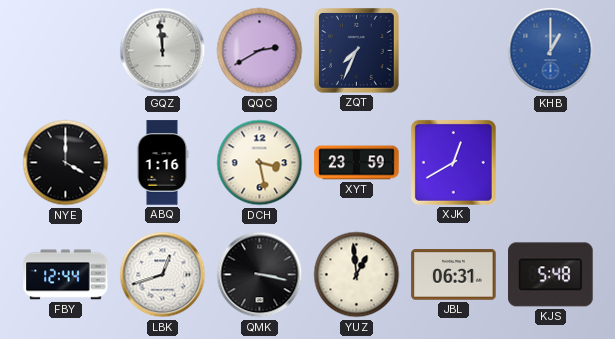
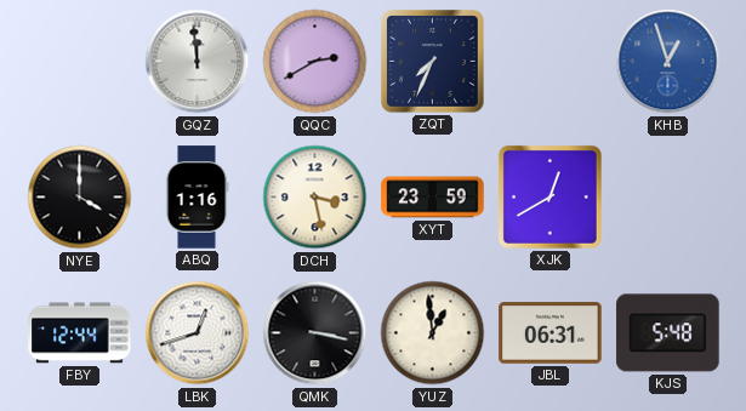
KHB: 1:00 -> 12:57 (668, 62)
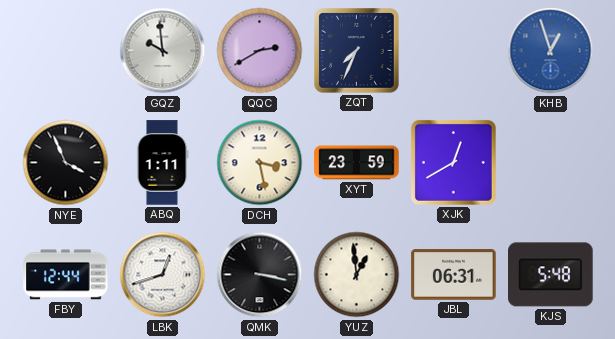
GQZ: 11:59 -> 9:59 (163, 51)
NYE: 4:00 -> 3:56 (66, 163)
ABQ: 1:16 -> 1:11 (162, 163)
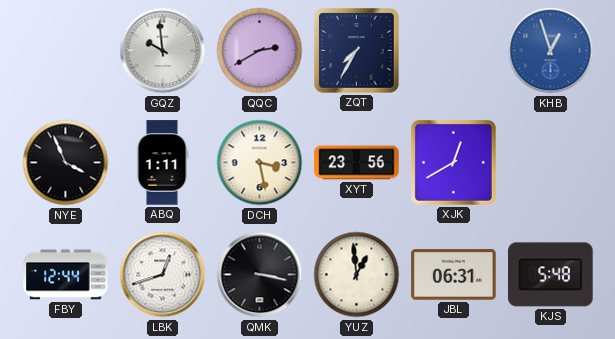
ZQT: 7:34 -> 7:35 (357, 51)
XYT: 23:59 -> 23:56 (357, 163)
